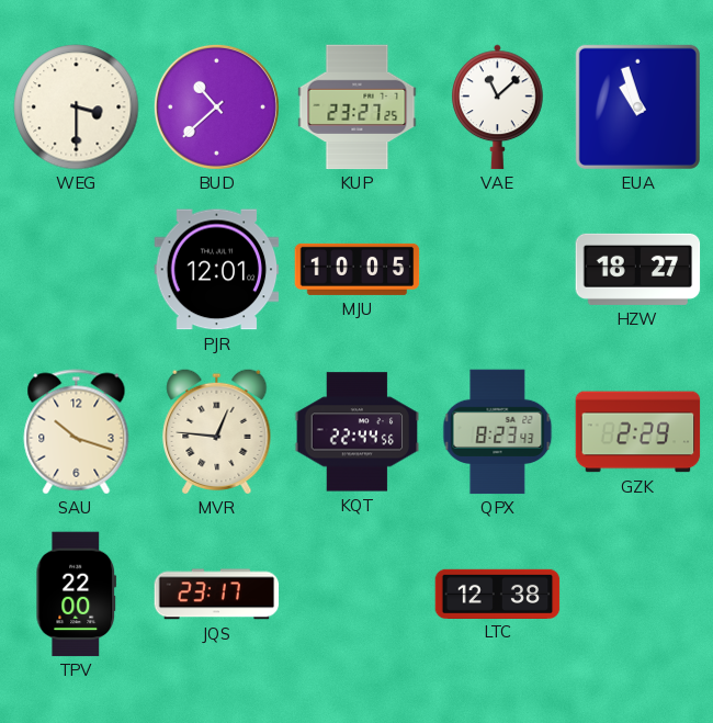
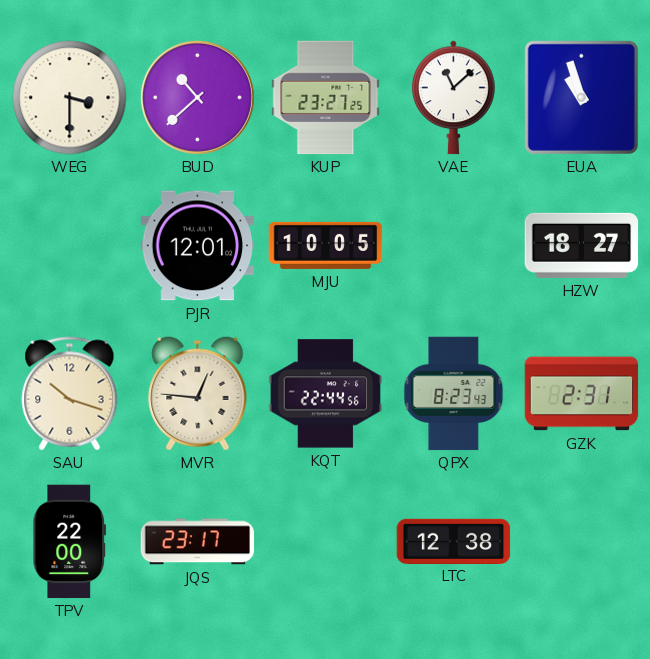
GZK: 2:29 -> 2:31 (582, 394)
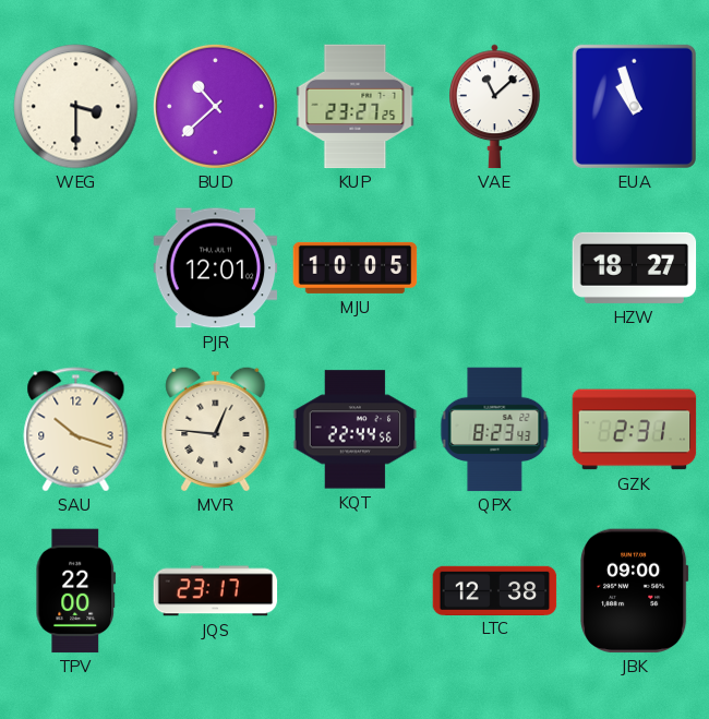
JBK: none -> 09:00 (635, 591)
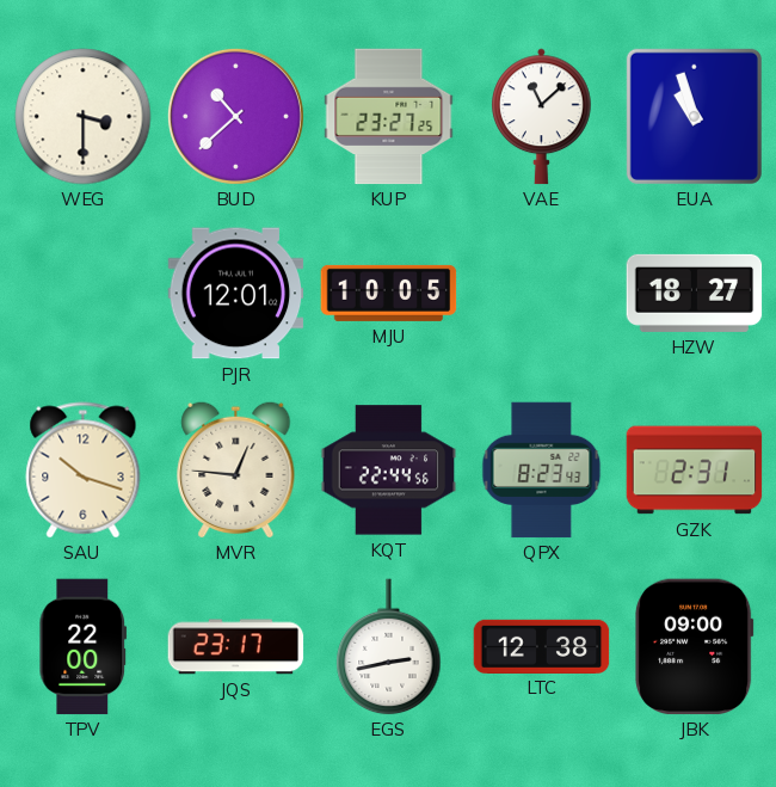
EGS: none -> 2:43 (389, 647)
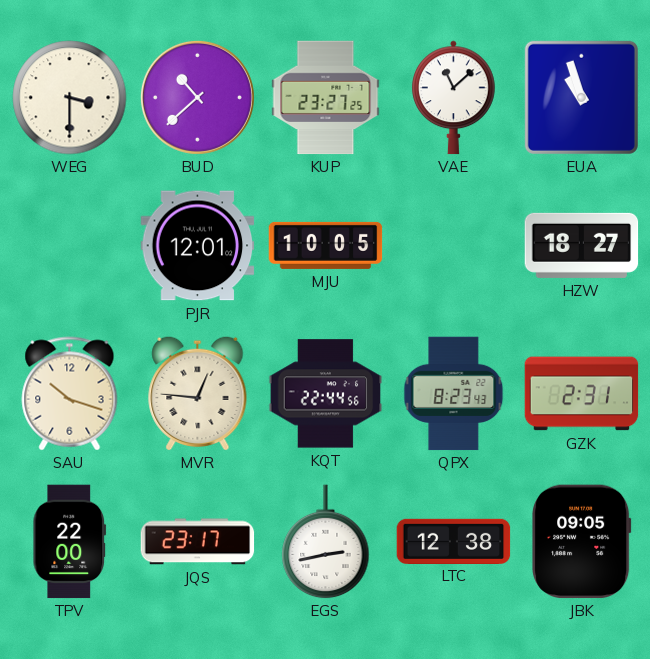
JBK: 09:00 -> 09:05 (582, 542)
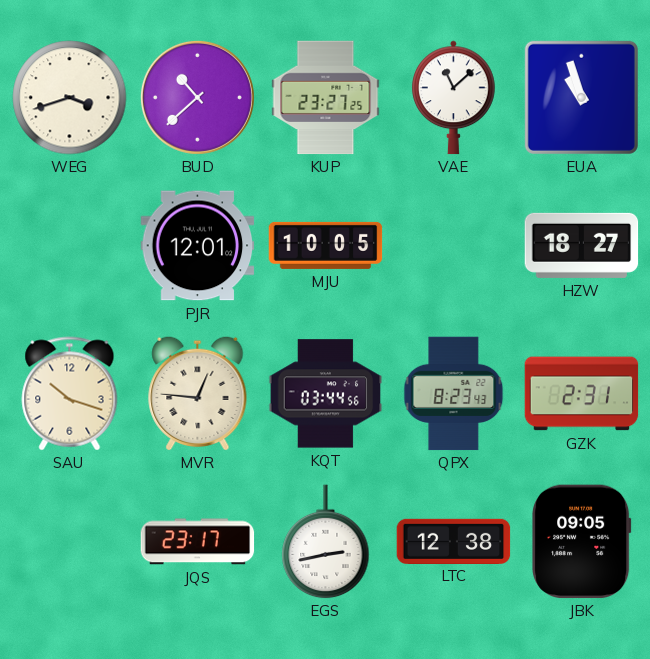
WEG: 3:30 -> 3:42 (70, 98)
KQT: 22:44 -> 03:44 (326, 394)
TPV: 22:00 -> none (70, 542)
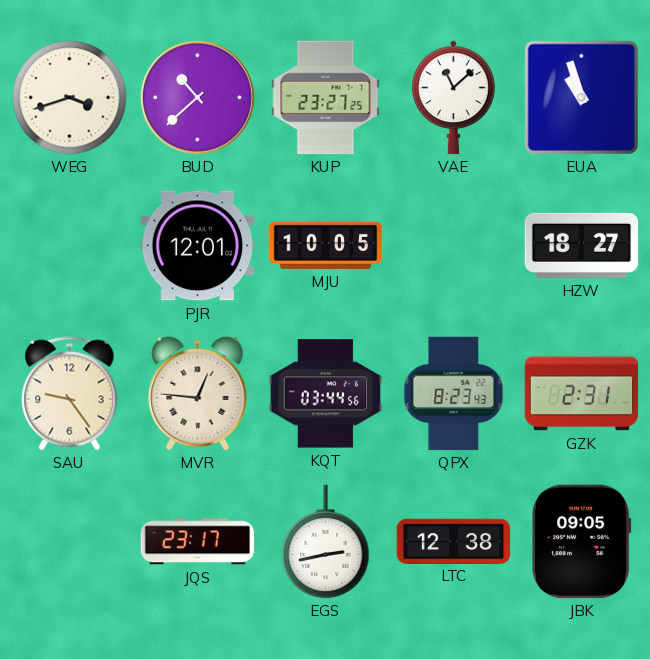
SAU: 10:18 -> 9:24 (70, 394)
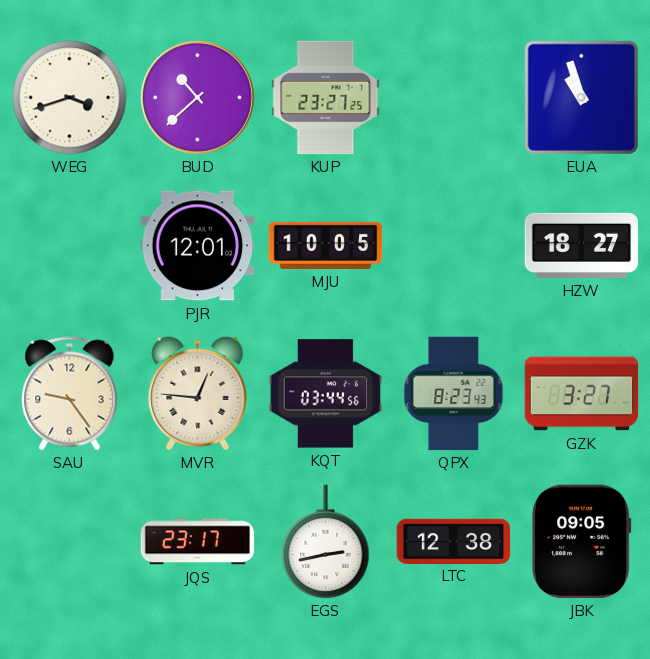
VAE: 11:08 -> none (454, 98)
GZK: 2:31 -> 3:27 (582, 394)
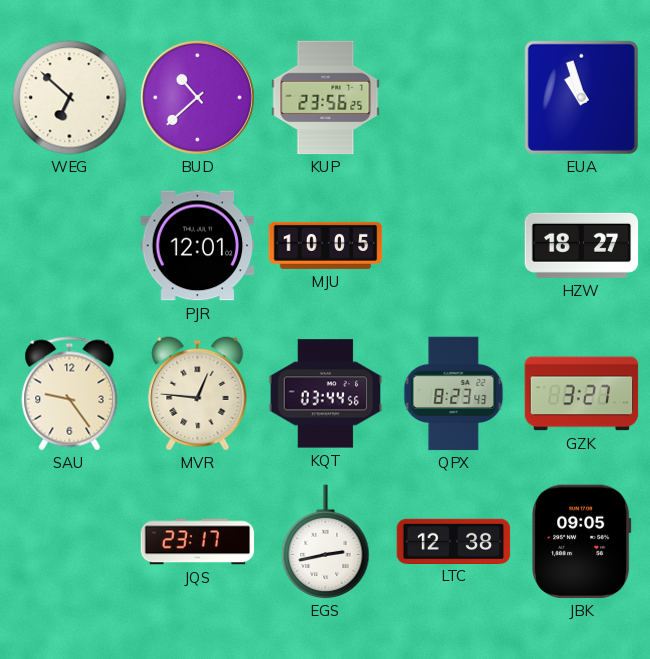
WEG: 3:42 -> 6:52 (70, 98)
KUP: 23:27 -> 23:56 (326, 98)
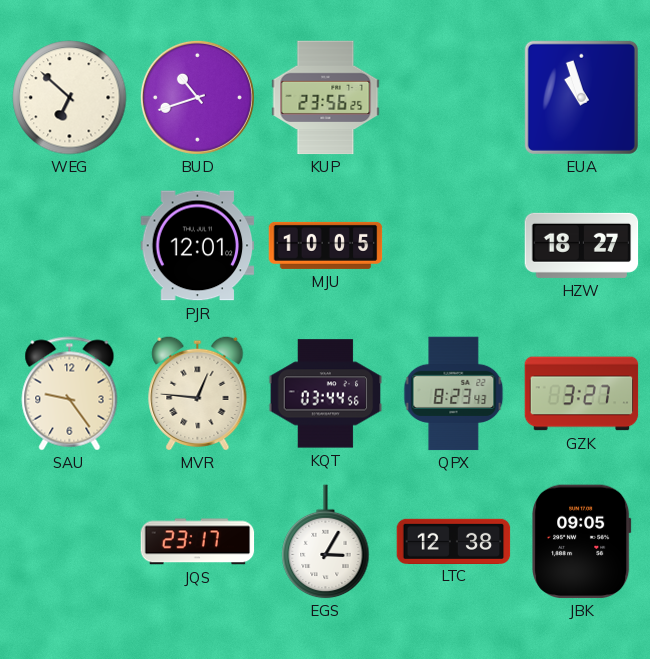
BUD: 10:38 -> 10:42 (197, 97)
EGS: 2:43 -> 3:05 (326, 542)
